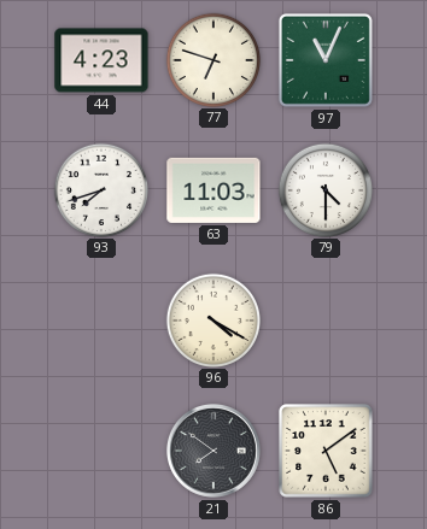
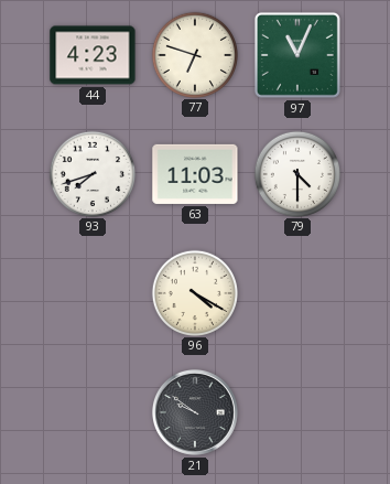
21: 7:51 -> 9:51 (195, 412)
86: 5:09 -> none (326, 451)
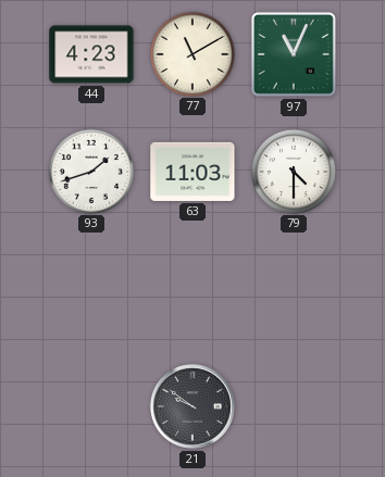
77: 6:48 -> 11:10 (191, 53)
93: 7:42 -> 1:42 (90, 171)
96: 4:20 -> none (194, 292)
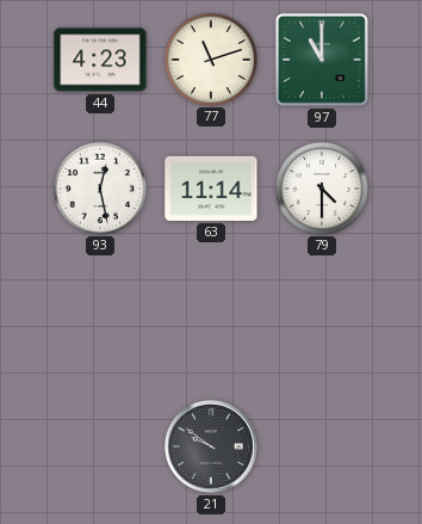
77: 11:10 -> 11:12 (210, 58)
97: 11:04 -> 11:00 (322, 60)
93: 1:42 -> 12:28 (99, 187)
63: 11:03 -> 11:14 (211, 189)
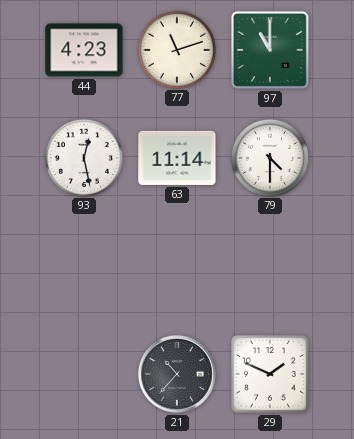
21: 9:51 -> 10:37 (177, 374)
29: none -> 1:49 (270, 374)
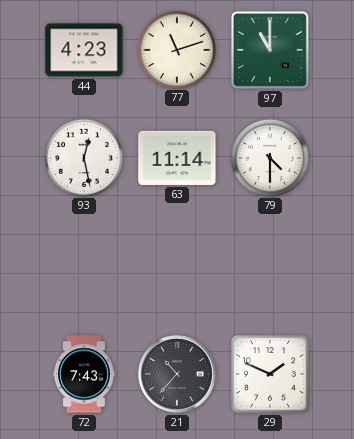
72: none -> 7:43 (84, 374)
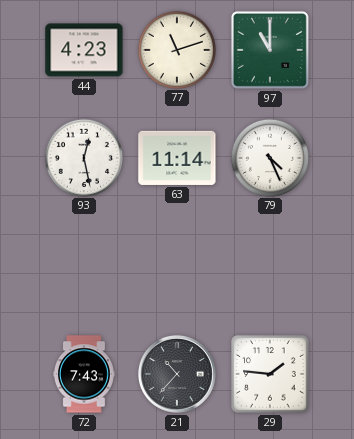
79: 4:30 -> 4:26 (269, 157)
29: 1:49 -> 1:46 (270, 374)
